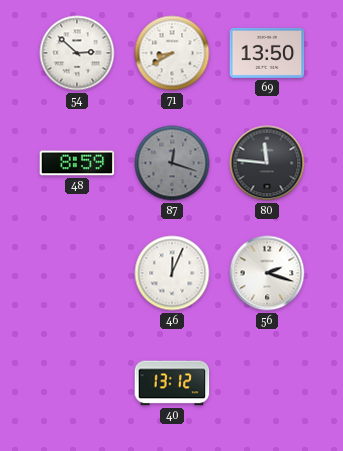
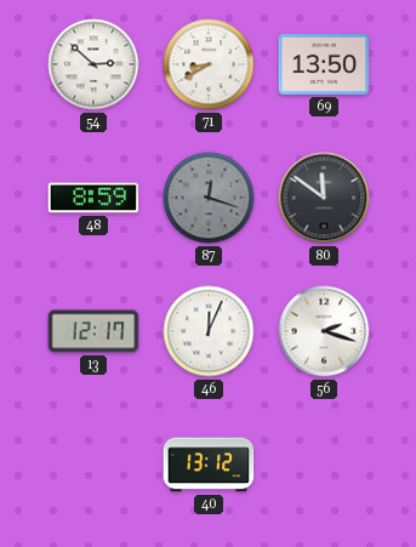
80: 11:46 -> 11:51 (324, 198)
13: none -> 12:17 (93, 331)
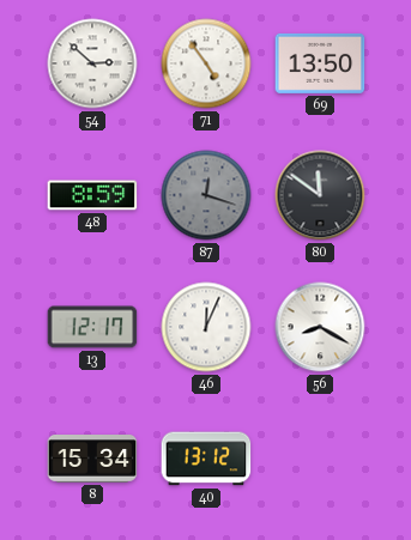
71: 8:40 -> 4:54 (206, 63)
56: 2:18 -> 8:20 (320, 327)
8: none -> 15:34 (92, 460)
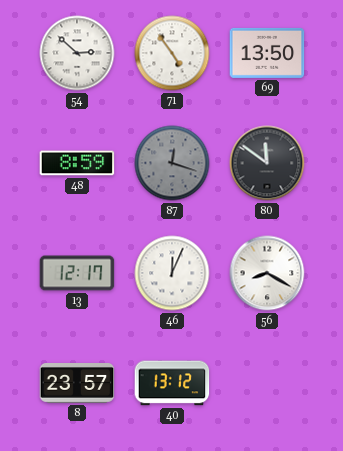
8: 15:34 -> 23:57 (77, 384)
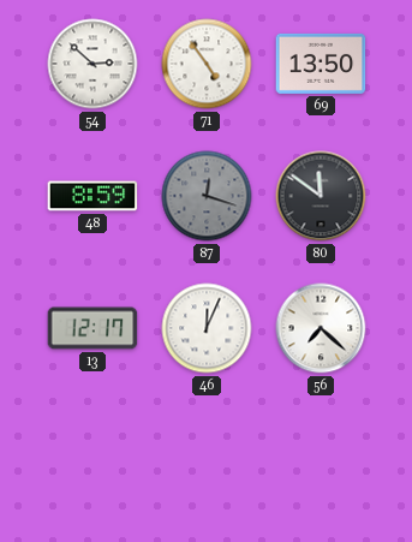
56: 8:20 -> 7:22 (321, 328)
8: 23:57 -> none (77, 384)
40: 13:12 -> none (172, 383)
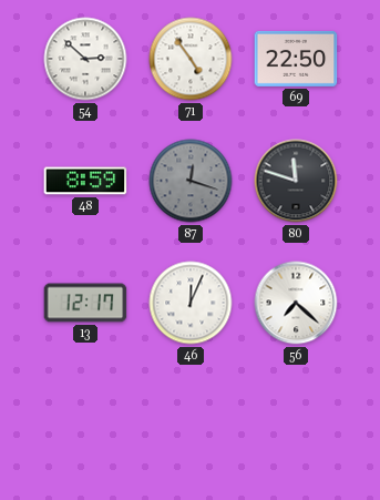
69: 13:50 -> 22:50 (296, 59)
80: 11:51 -> 11:48 (296, 181)
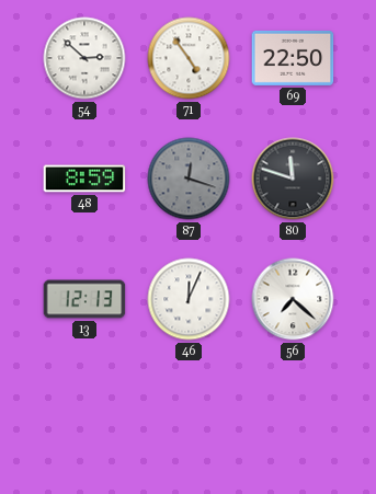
13: 12:17 -> 12:13 (84, 299)
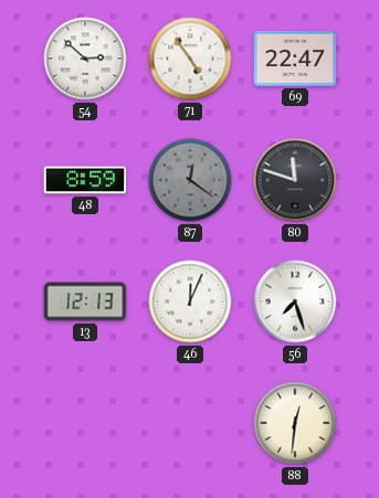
69: 22:50 -> 22:47 (295, 59)
87: 12:18 -> 12:21 (190, 180)
56: 7:22 -> 7:27 (295, 301)
88: none -> 12:31 (295, 423)
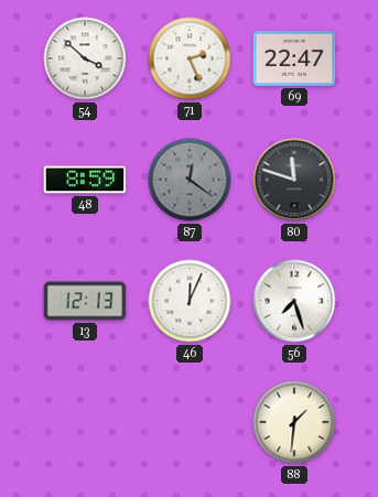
54: 2:52 -> 3:52 (85, 58)
71: 4:54 -> 2:26 (190, 58)
88: 12:31 -> 1:31 (294, 422)
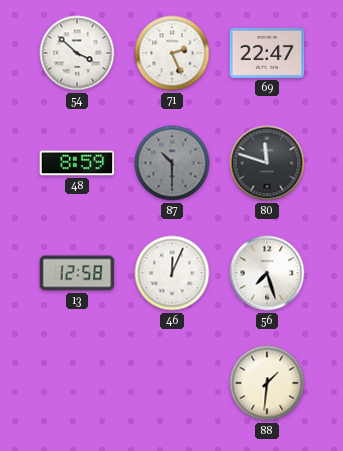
87: 12:21 -> 10:30 (172, 163)
13: 12:13 -> 12:58 (77, 273)
